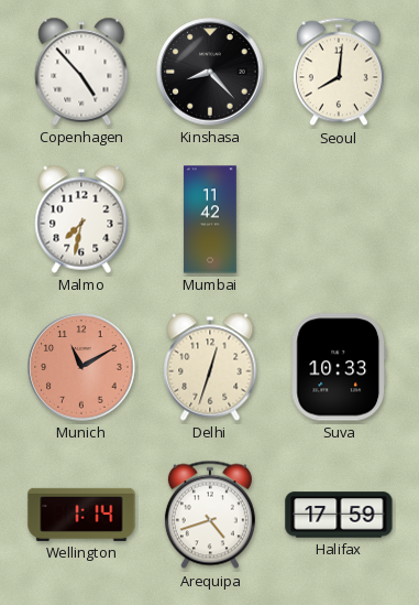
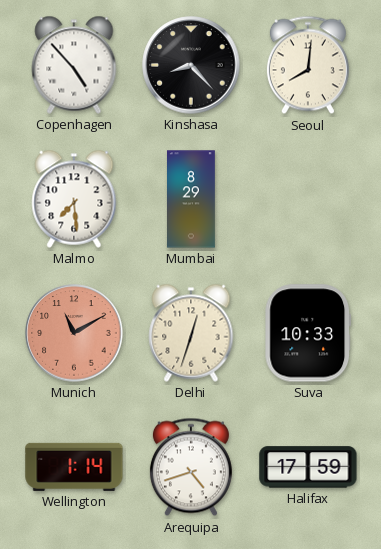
Malmo: 7:32 -> 7:29 (74, 199)
Mumbai: 11:42 -> 8:29 (192, 199)
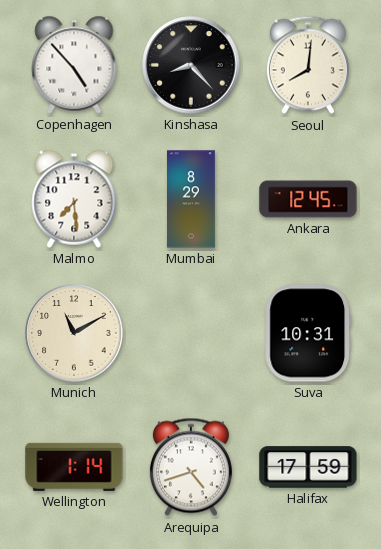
Ankara: none -> 12:45 (308, 199)
Munich dial: salmon -> cream (74, 333)
Delhi: 12:33 -> none (191, 333)
Suva: 10:33 -> 10:31 (308, 333)
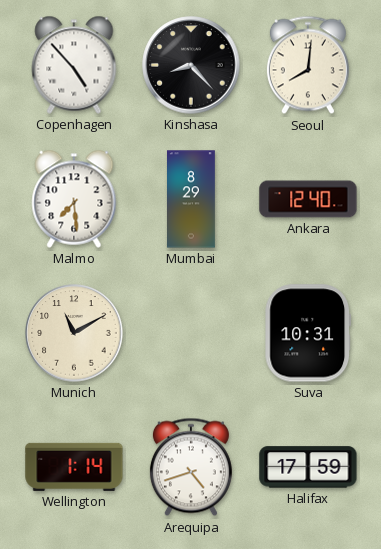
Ankara: 12:45 -> 12:40 (308, 199)
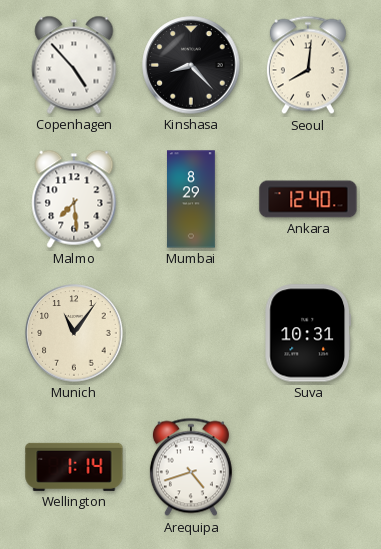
Munich: 11:10 -> 11:06 (74, 333)
Halifax: 17:59 -> none (308, 467)
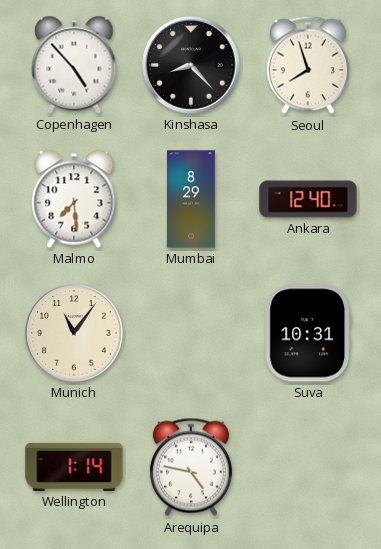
Seoul: 8:01 -> 7:57 (308, 65)
Arequipa: 4:42 -> 4:47 (191, 467)
